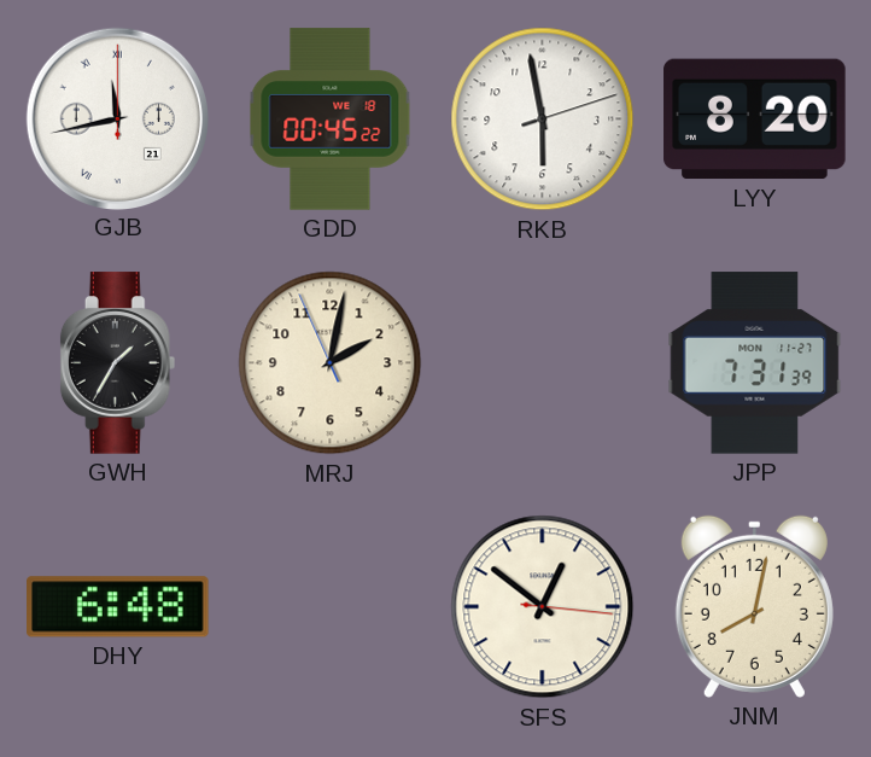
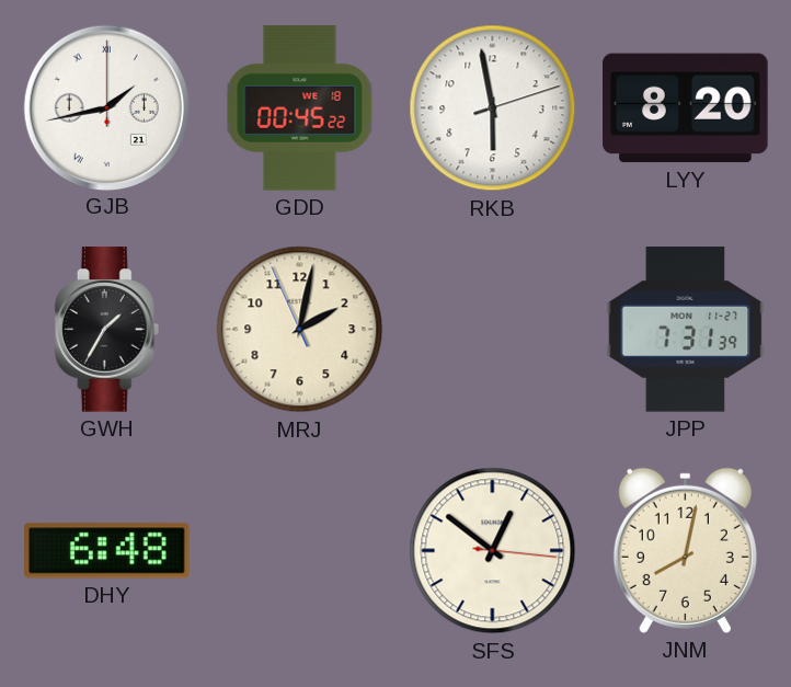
GJB: 11:43 -> 1:43 (106, 107)
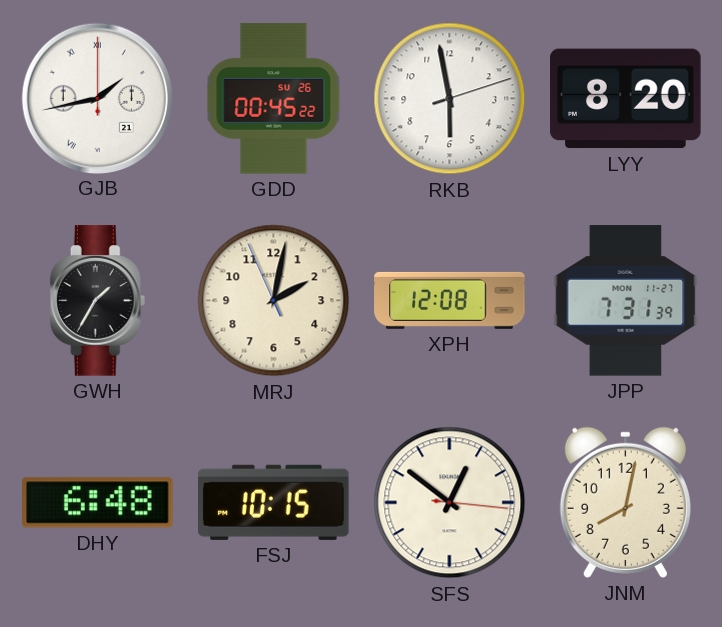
GDD date: WE 18 -> SU 26 (274, 99)
XPH: none -> 12:08 (450, 300)
FSJ: none -> 10:15 (274, 502)
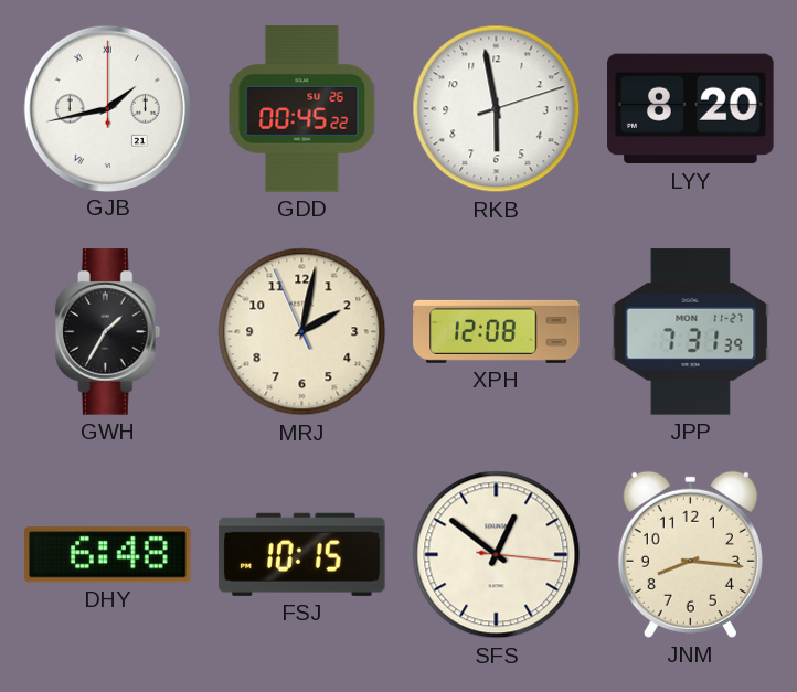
JNM: 8:02 -> 8:16 (690, 554)
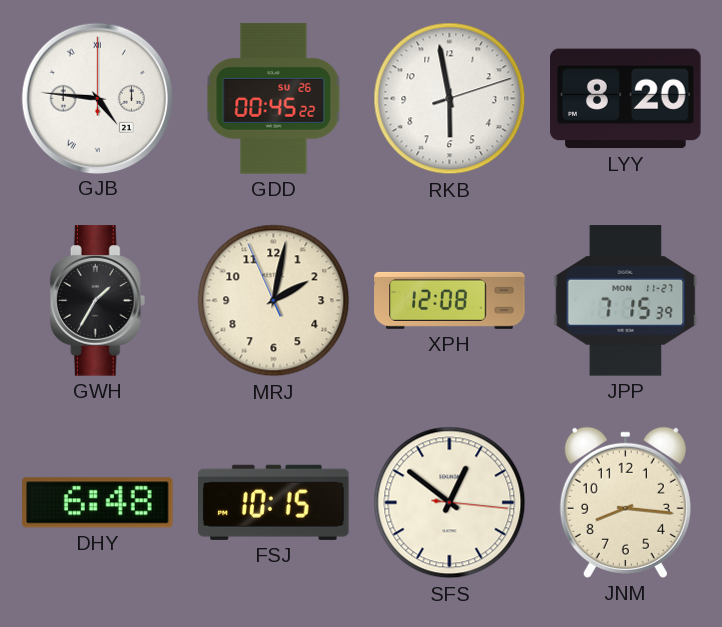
GJB: 1:43 -> 4:46 (97, 98)
JPP: 7:31 -> 7:15 (626, 301)
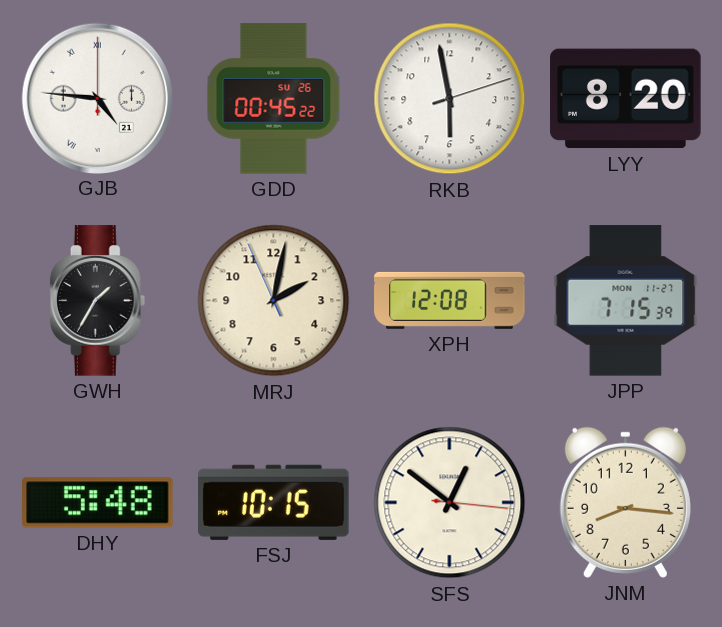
DHY: 6:48 -> 5:48 (98, 503)
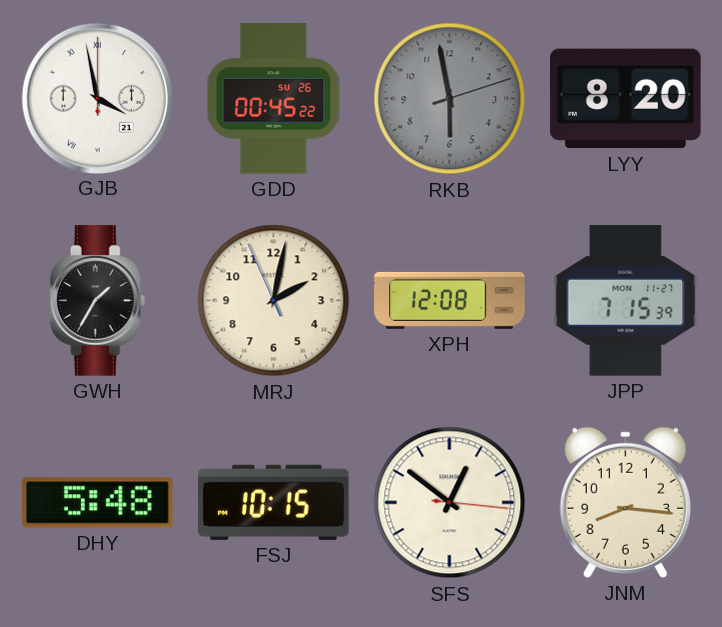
GJB: 4:46 -> 3:58 (97, 98)
RKB dial: white -> grey (450, 99)
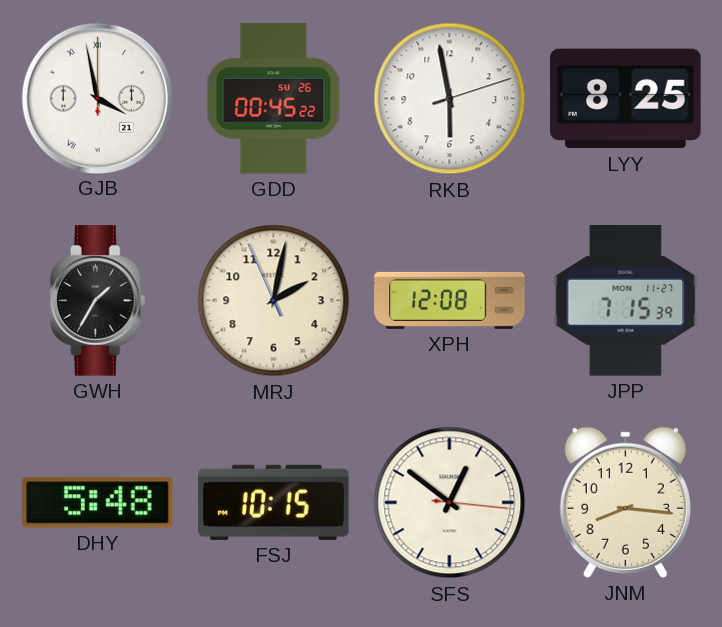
RKB dial: grey -> white (450, 99)
LYY: 8:20 -> 8:25 (626, 99)
